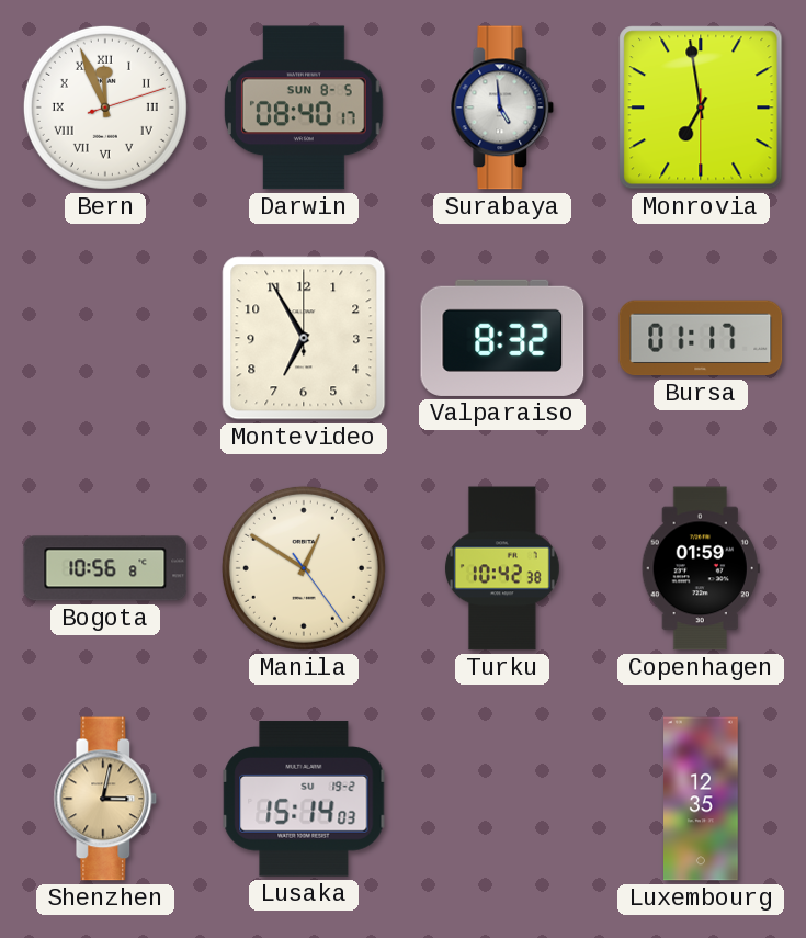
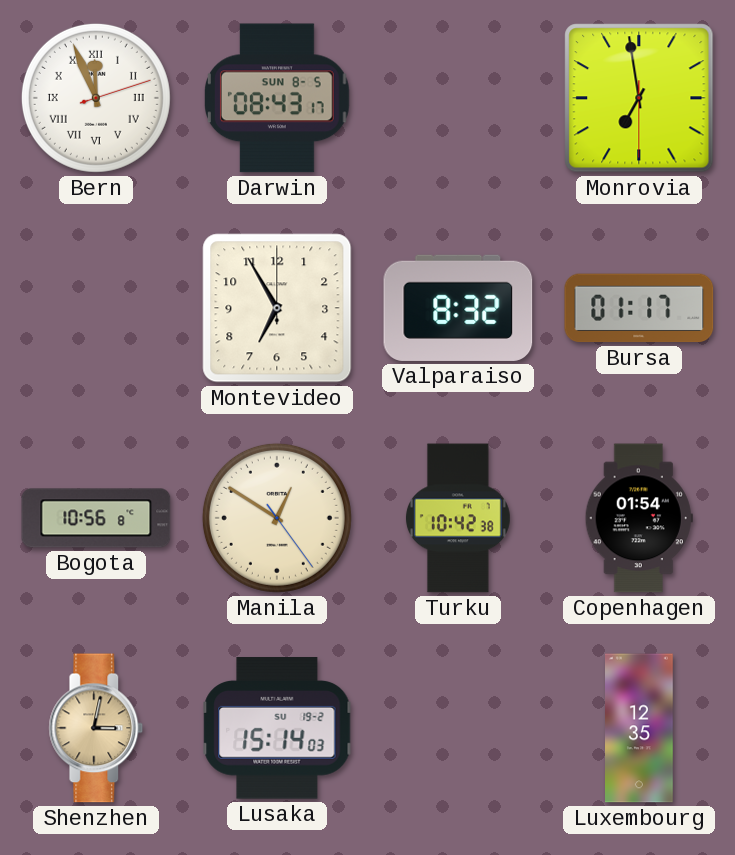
Darwin: 08:40 -> 08:43 (277, 98)
Surabaya: 4:59 -> none (502, 108)
Copenhagen: 01:59 -> 01:54 (639, 518)
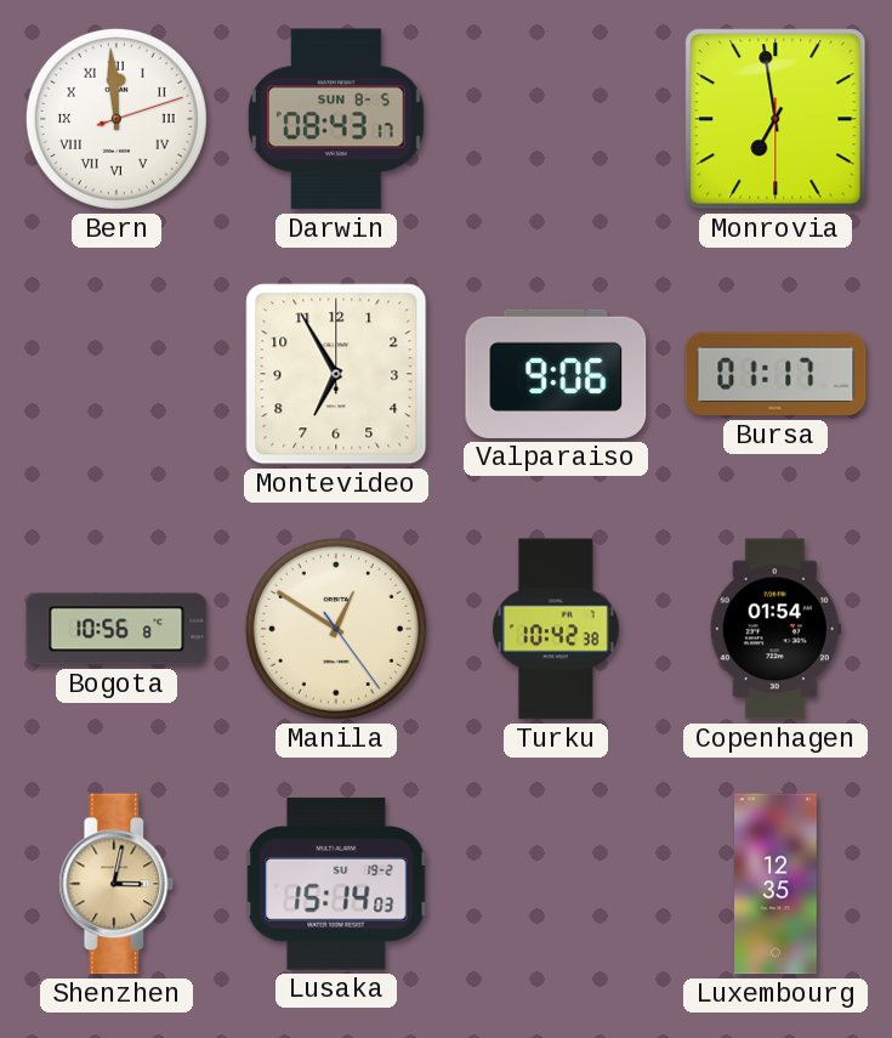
Bern: 11:56 -> 11:59 (117, 119)
Valparaiso: 8:32 -> 9:06 (556, 374)
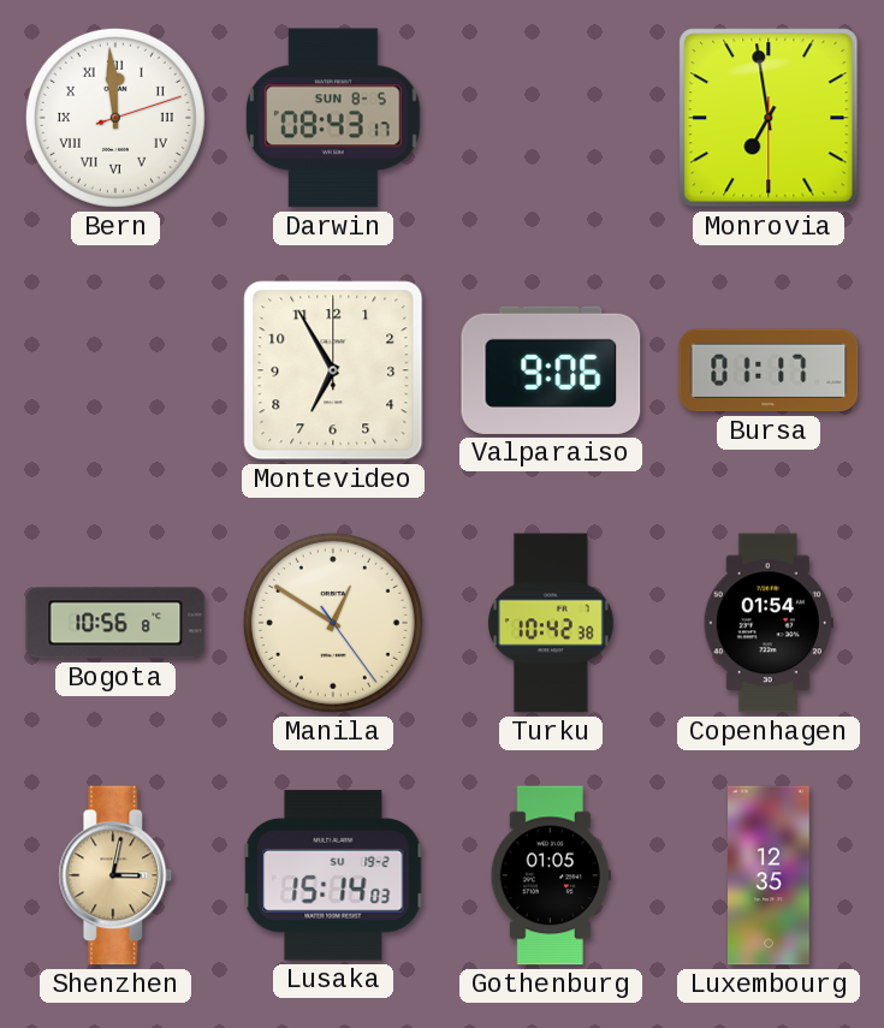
Gothenburg: none -> 01:05 (551, 875)
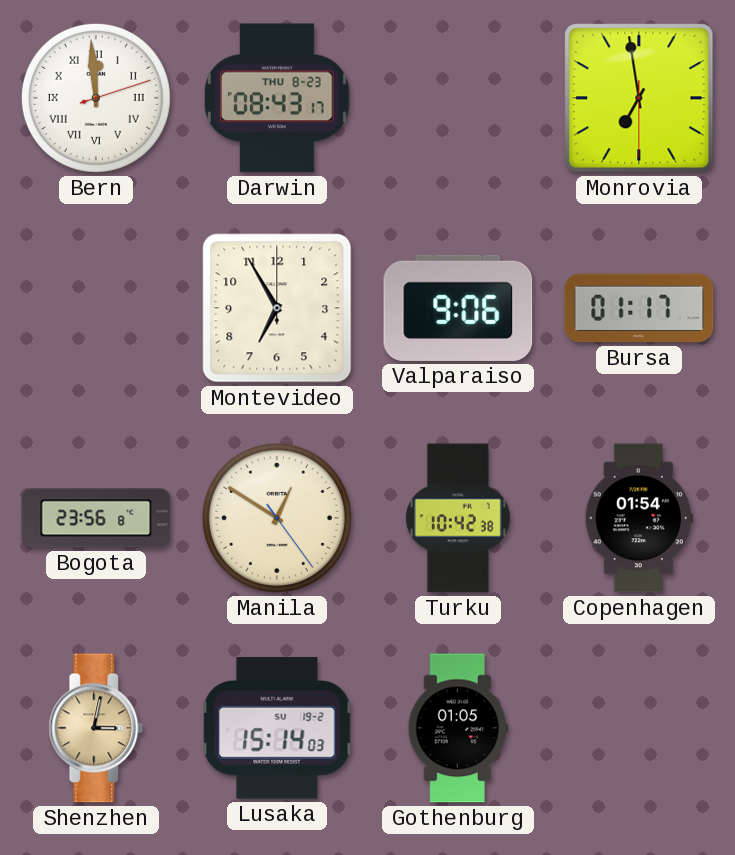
Darwin date: SUN 8-5 -> THU 8-23 (277, 98)
Bogota: 10:56 -> 23:56 (96, 518)
Luxembourg: 12:35 -> none (770, 875)
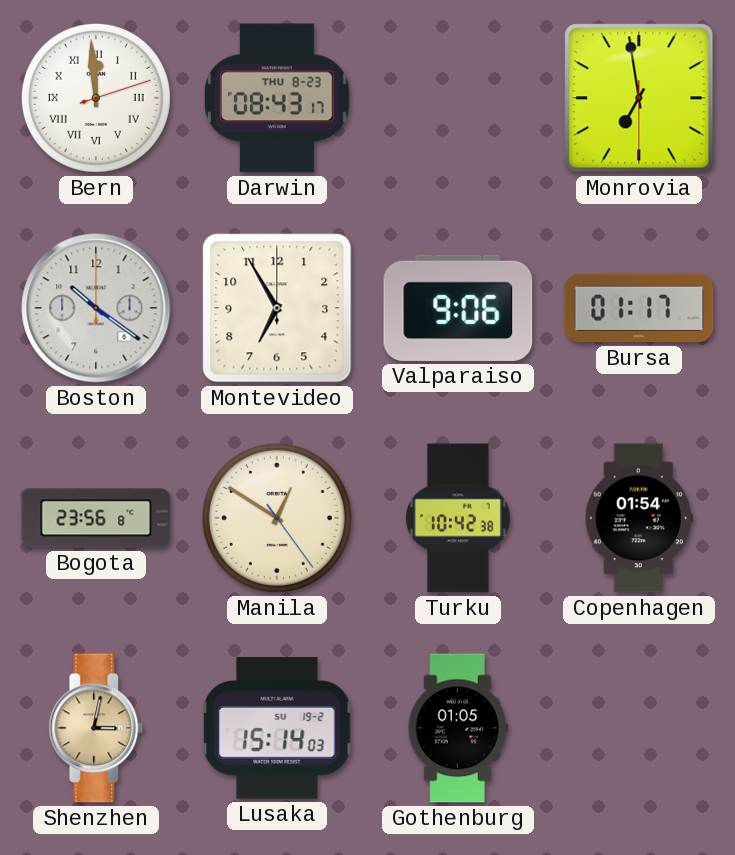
Boston: none -> 10:21 (96, 308)
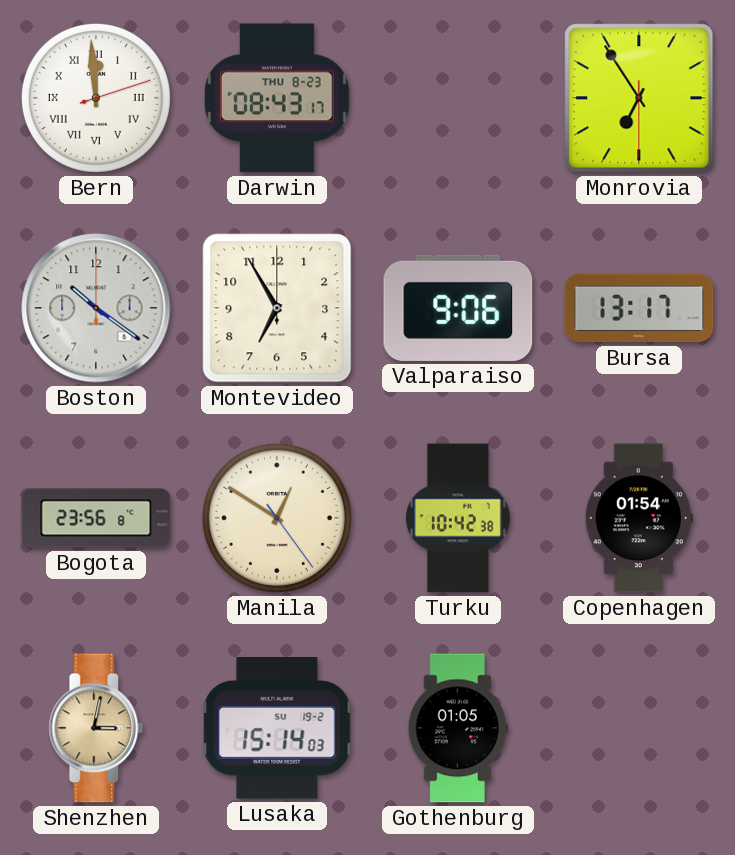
Monrovia: 6:58 -> 6:54 (639, 98)
Bursa: 01:17 -> 13:17 (639, 308)
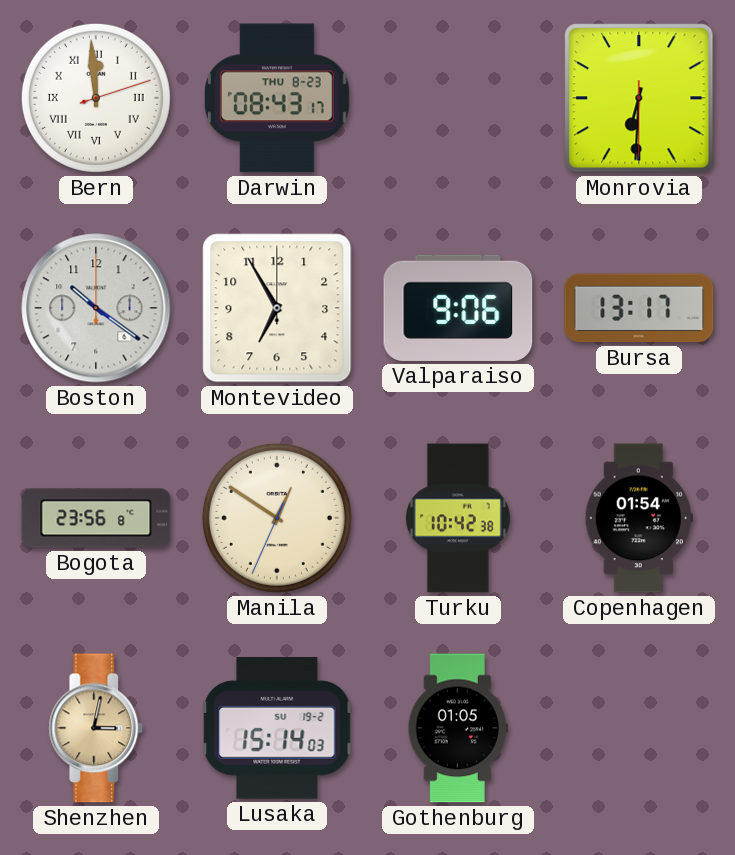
Monrovia: 6:54 -> 6:30 (639, 98)
Manila: 12:50:24 -> 12:50:34 (277, 518)
